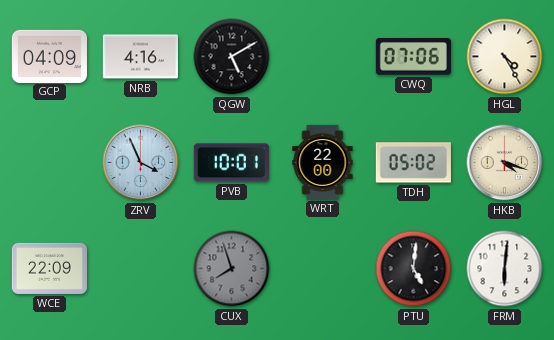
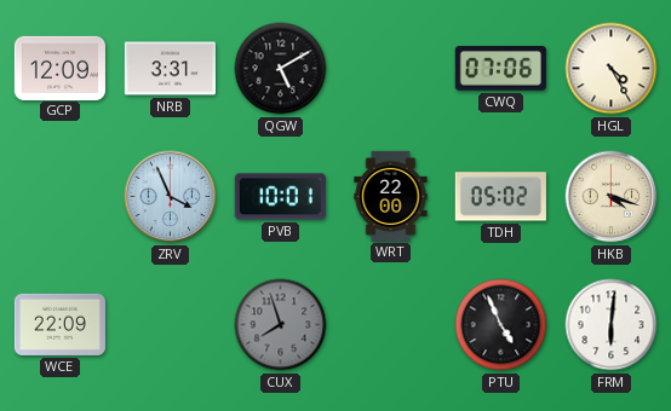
GCP: 04:09 -> 12:09 (59, 68)
NRB: 4:16 -> 3:31 (170, 69)
PTU: 5:01 -> 4:56 (501, 325)
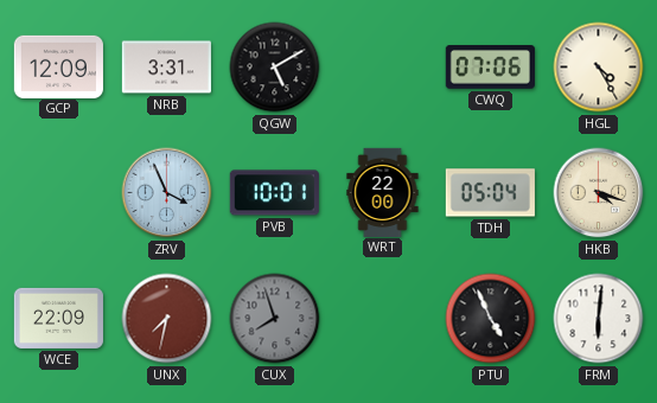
TDH: 05:02 -> 05:04 (490, 193)
UNX: none -> 7:32 (167, 319)
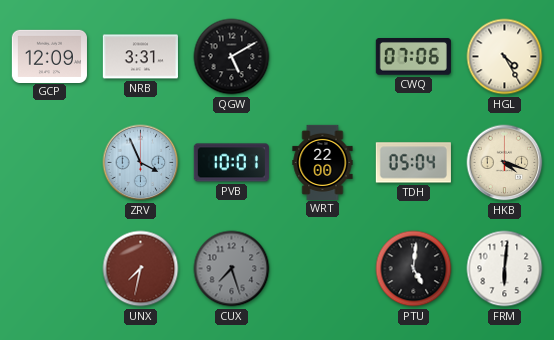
WCE: 22:09 -> none (58, 318)
CUX: 7:57 -> 7:27 (232, 269)
PTU: 4:56 -> 5:01 (414, 269)
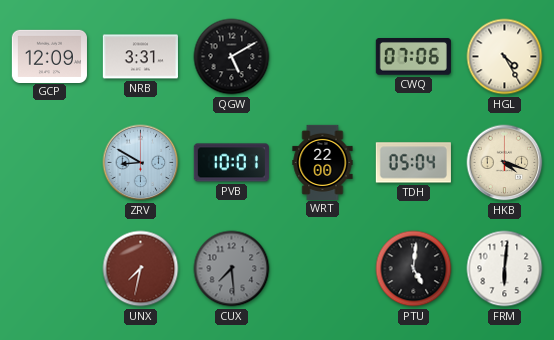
ZRV: 3:56 -> 8:50 (141, 163)
CUX: 7:27 -> 7:29 (232, 269)
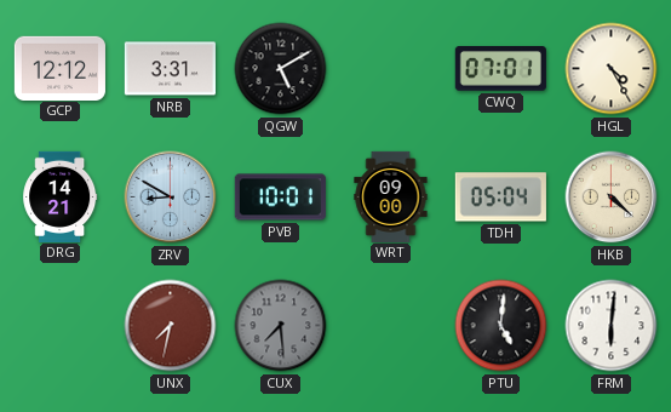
GCP: 12:09 -> 12:12 (59, 68)
CWQ: 07:06 -> 07:01 (500, 69)
DRG: none -> 14:21 (61, 196)
WRT: 22:00 -> 09:00 (391, 196)
HKB: 4:18 -> 4:22 (612, 198)
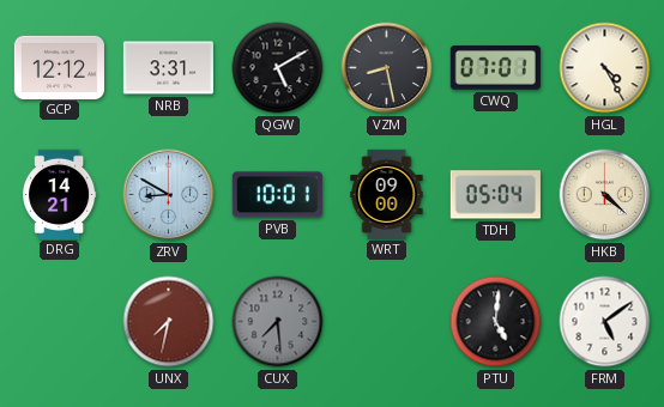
VZM: none -> 8:28 (387, 68)
FRM: 6:01 -> 5:09 (605, 322)
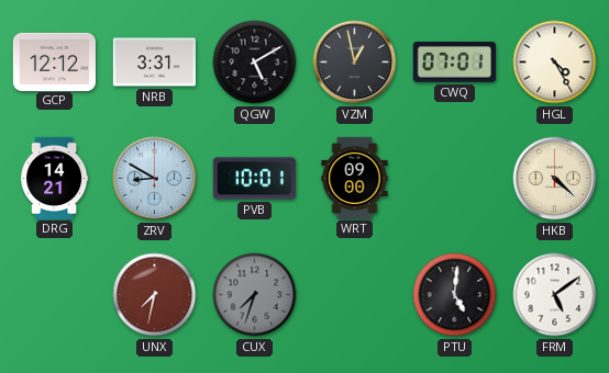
VZM: 8:28 -> 12:58 (355, 63)
TDH: 05:04 -> none (495, 195)
CUX: 7:29 -> 7:33 (255, 295)
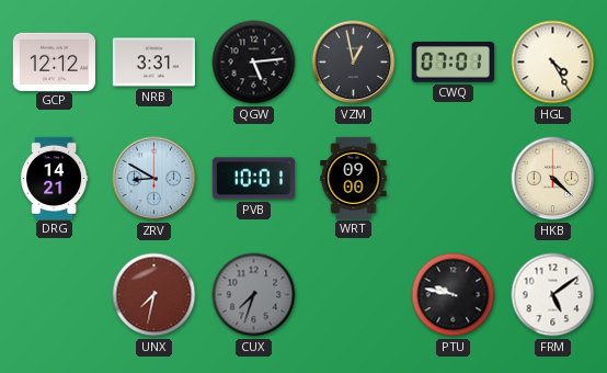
QGW: 5:10 -> 5:14 (254, 63)
PTU: 5:01 -> 9:47 (454, 295)
